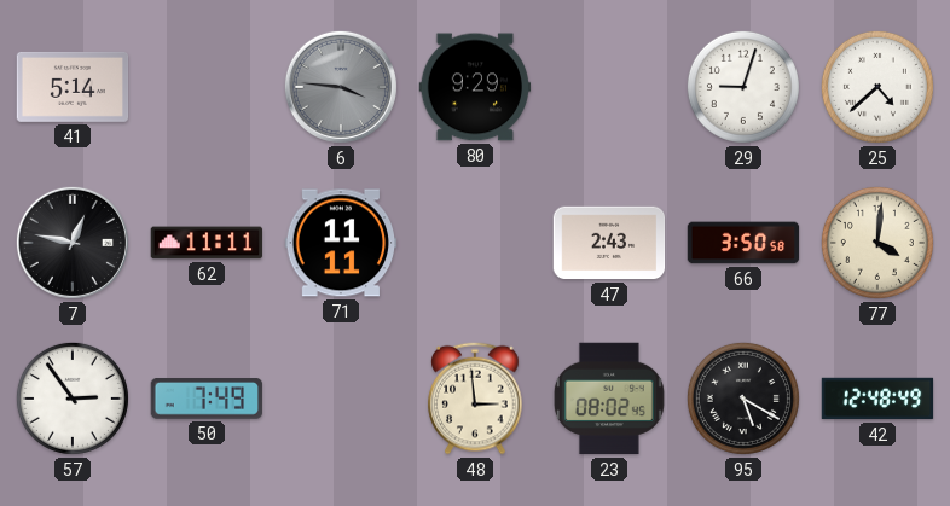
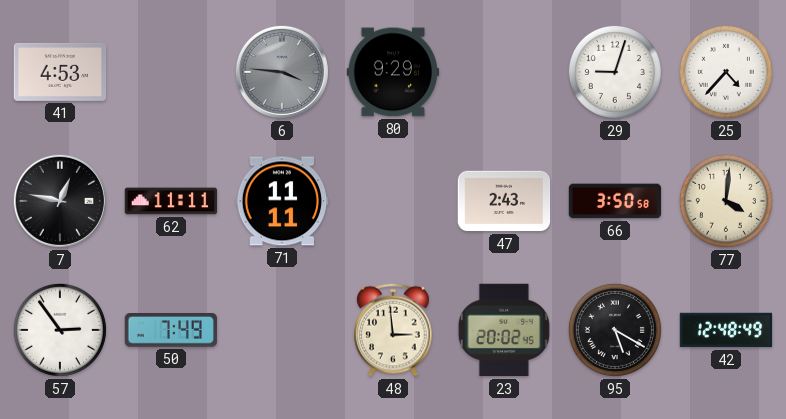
41: 5:14 -> 4:53 (60, 72)
25: 4:38 -> 4:37 (726, 72)
23: 08:02 -> 20:02 (504, 330)
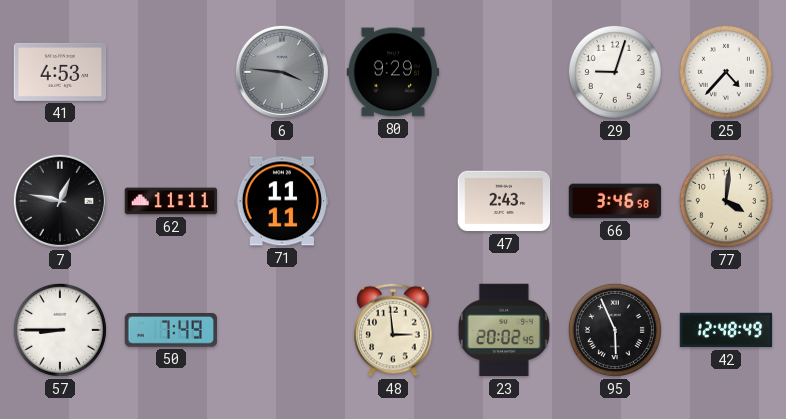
66: 3:50 -> 3:46 (615, 201)
57: 2:54 -> 8:45 (60, 330)
95: 5:20 -> 5:56 (615, 330)
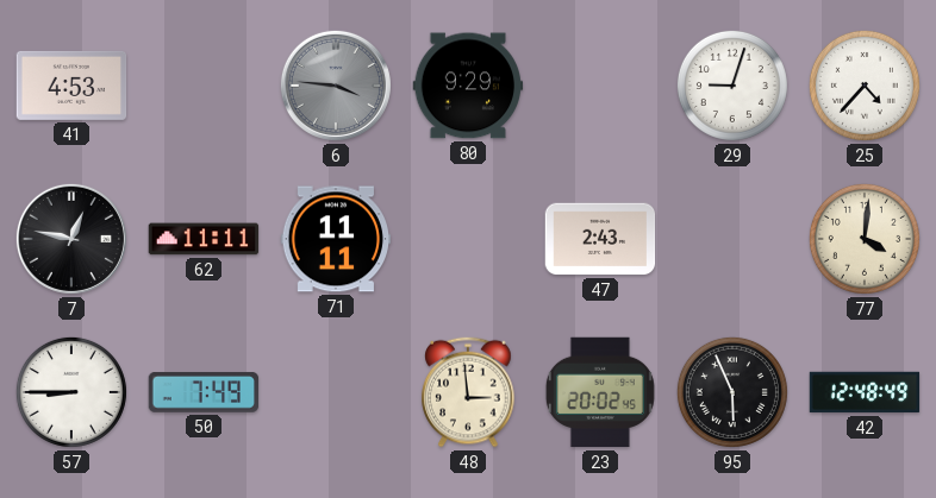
66: 3:46 -> none (615, 201)
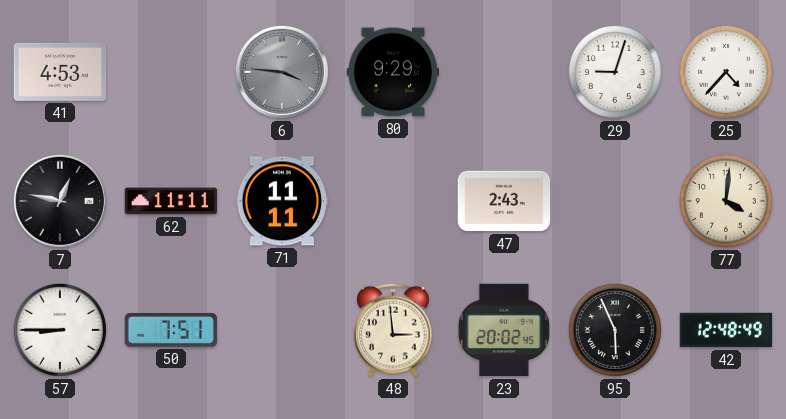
50: 7:49 -> 7:51 (171, 331)
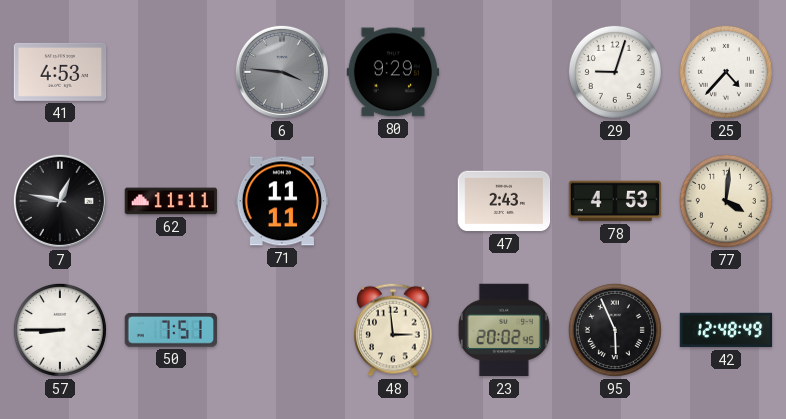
78: none -> 4:53 (615, 201)
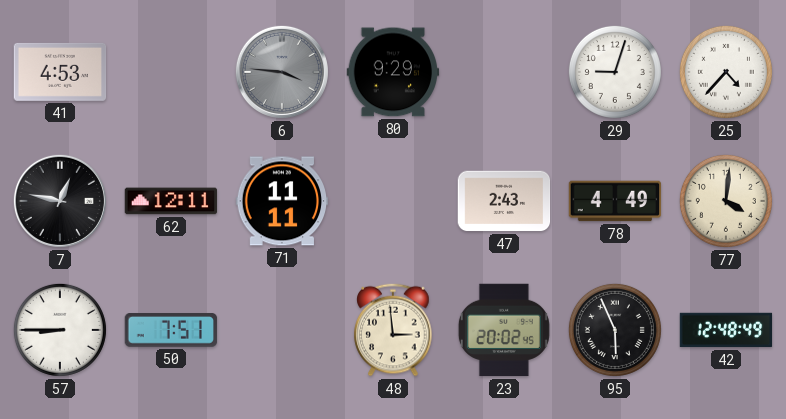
62: 11:11 -> 12:11 (171, 201)
78: 4:53 -> 4:49 (615, 201)
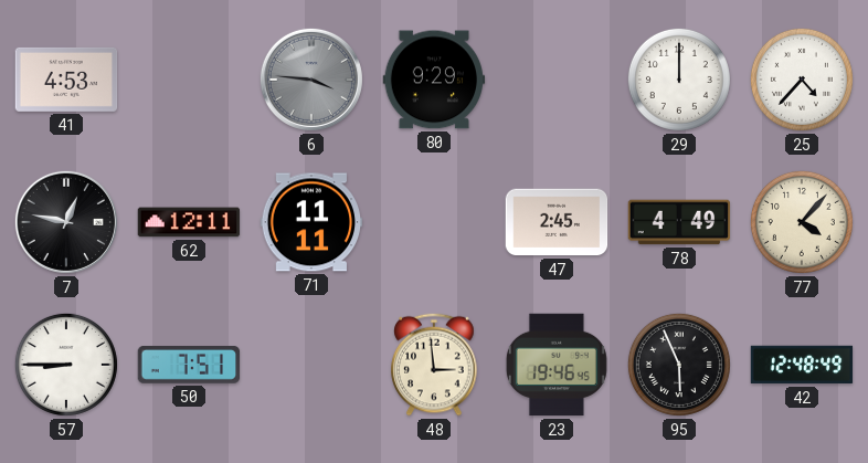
29: 9:03 -> 12:00 (679, 80)
47: 2:43 -> 2:45 (557, 222)
77: 4:01 -> 4:07 (802, 222)
23: 20:02 -> 19:46 (557, 365)
